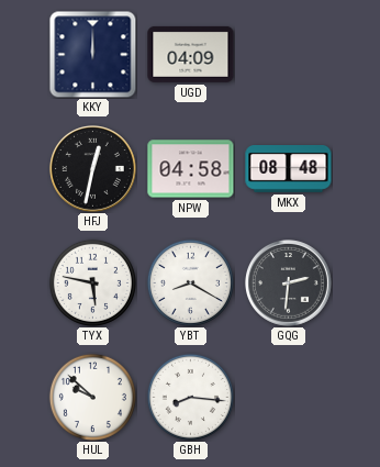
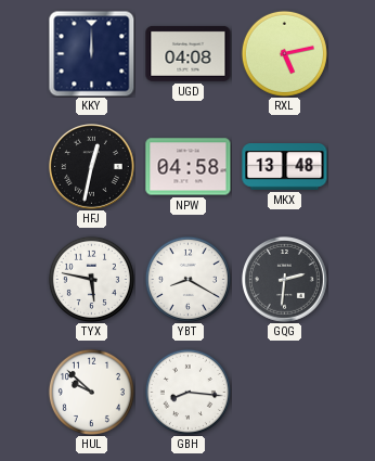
UGD: 04:09 -> 04:08 (189, 53)
RXL: none -> 5:13 (284, 53)
MKX: 08:48 -> 13:48 (285, 167)
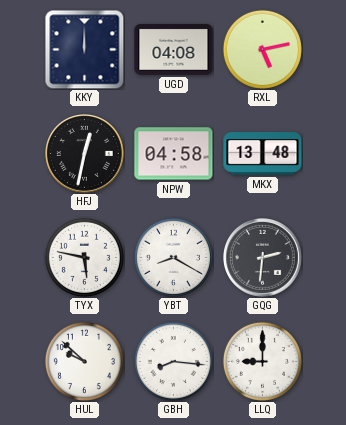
LLQ: none -> 9:00 (262, 361)
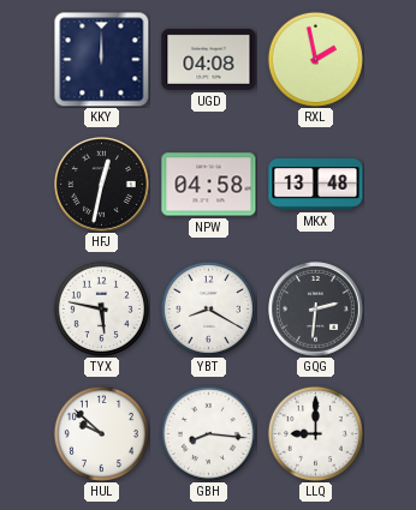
RXL: 5:13 -> 1:58 (315, 59)
